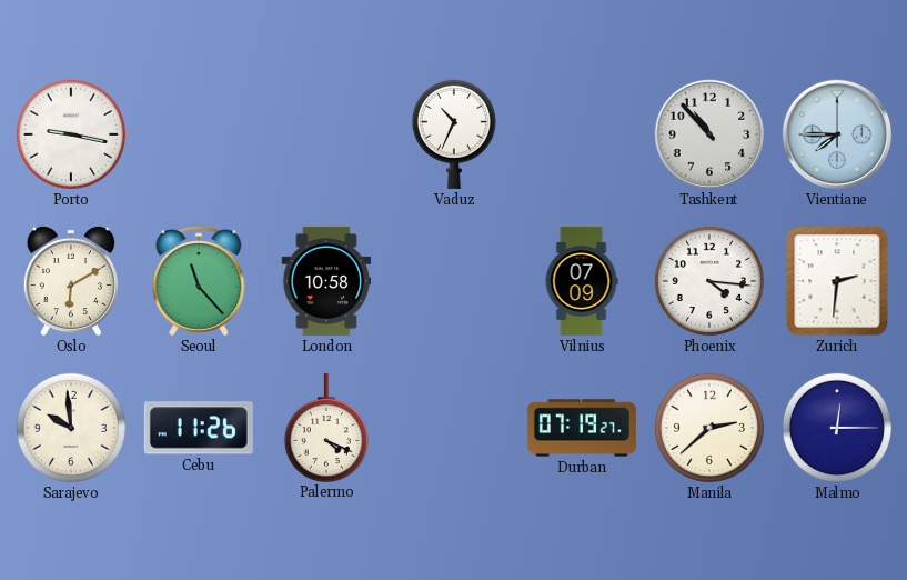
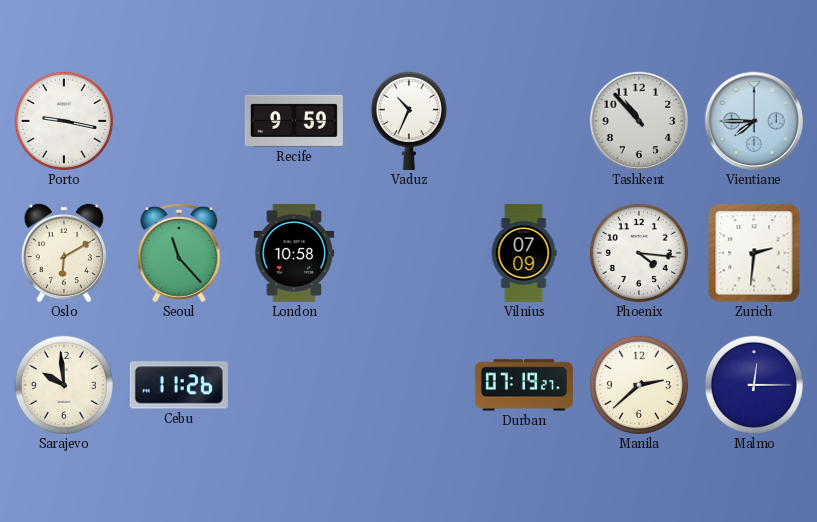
Recife: none -> 9:59 (294, 121)
Palermo: 4:19 -> none (326, 427)
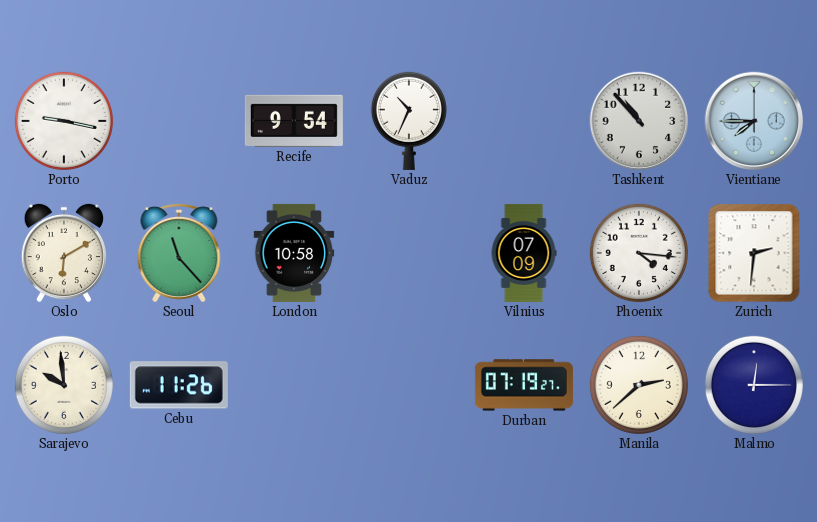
Recife: 9:59 -> 9:54 (294, 121)
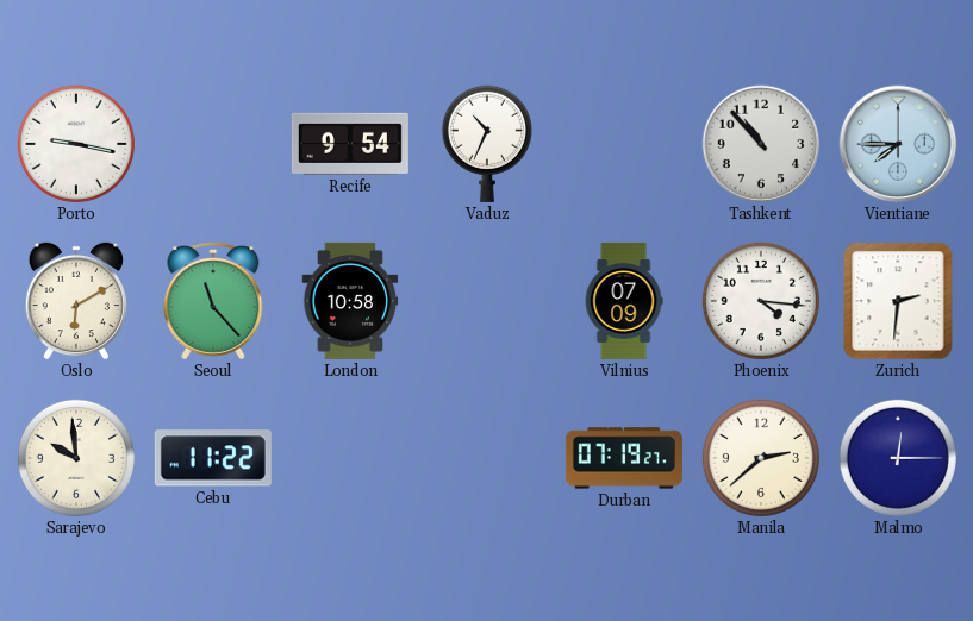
Cebu: 11:26 -> 11:22 (213, 458)
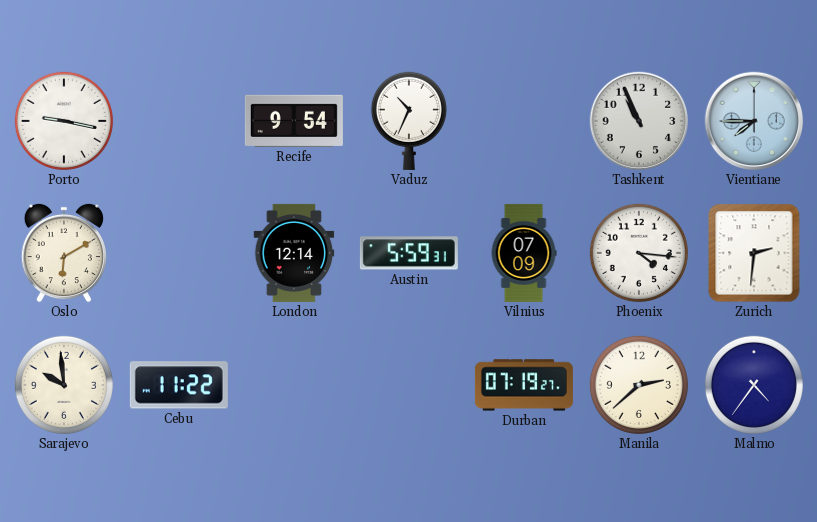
Tashkent: 10:53 -> 10:56 (639, 121)
Seoul: 11:23 -> none (213, 302)
London: 10:58 -> 12:14 (294, 253)
Austin: none -> 5:59 (409, 253)
Malmo: 12:15 -> 4:36 (754, 385)
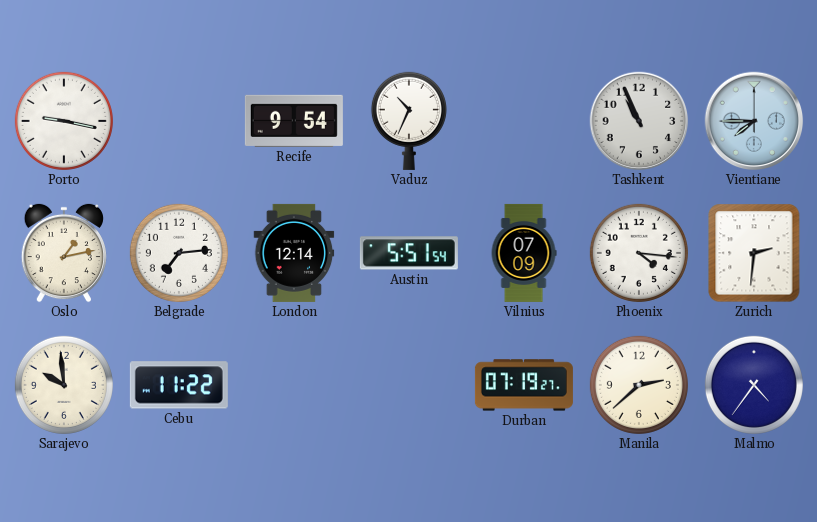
Oslo: 6:10 -> 1:13 (64, 253)
Belgrade: none -> 7:14 (179, 253)
Austin: 5:59 -> 5:51 (409, 253)
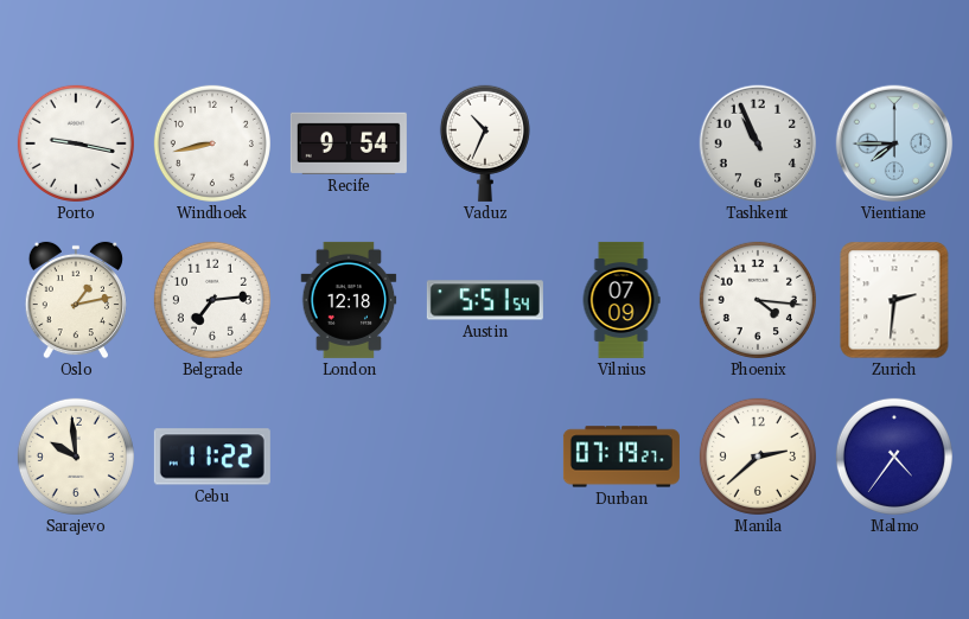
Windhoek: none -> 8:43 (212, 143)
London: 12:14 -> 12:18 (349, 300)
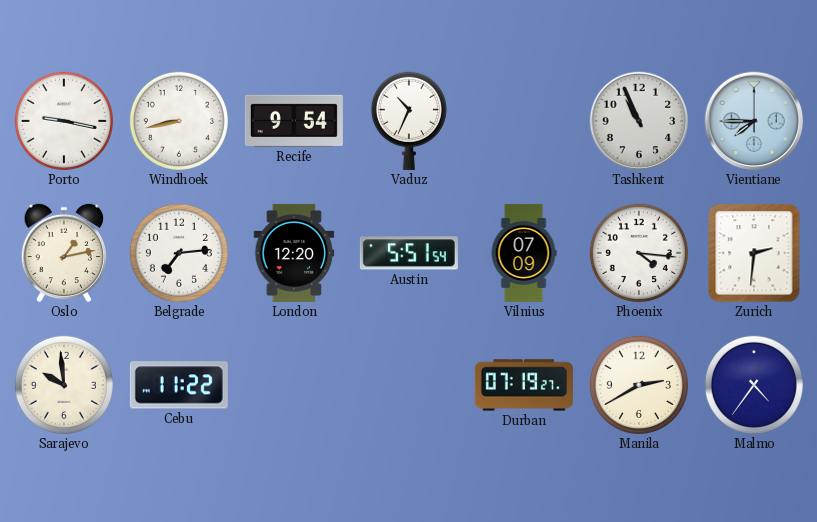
London: 12:18 -> 12:20 (294, 253)
Manila: 2:38 -> 2:40 (639, 385)
